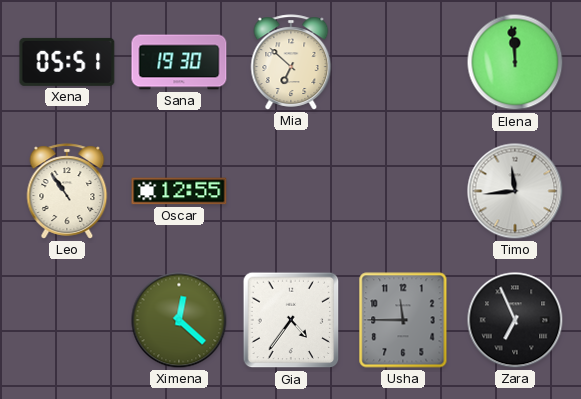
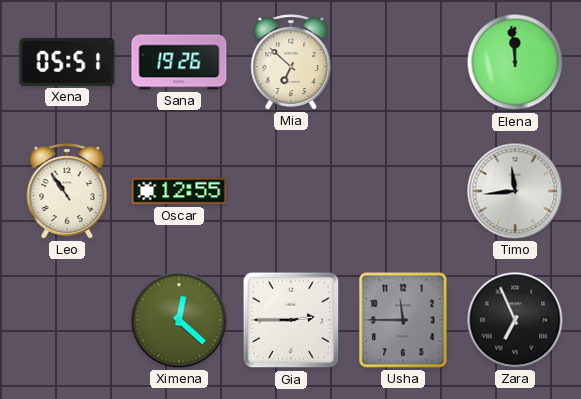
Sana: 19:30 -> 19:26 (179, 62)
Gia: 4:36 -> 2:45 (291, 320)
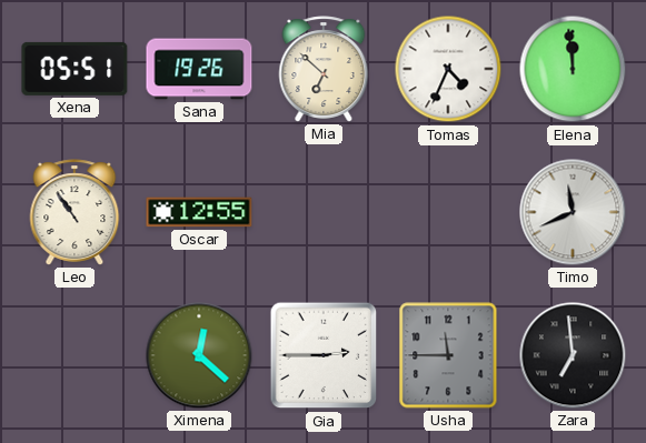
Tomas: none -> 4:34 (448, 69)
Timo: 11:44 -> 11:41 (573, 212)
Zara: 6:56 -> 6:59 (573, 355)
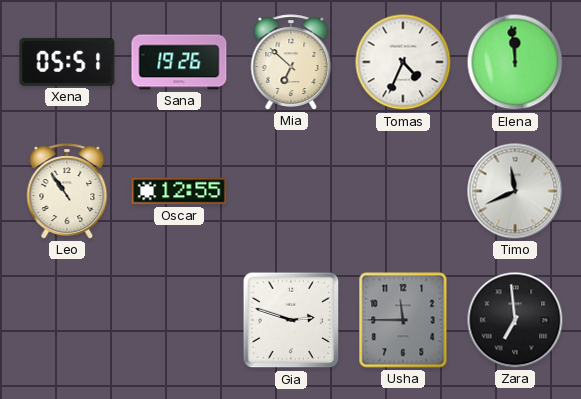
Ximena: 12:22 -> none (199, 355)
Gia: 2:45 -> 2:48 (291, 320)
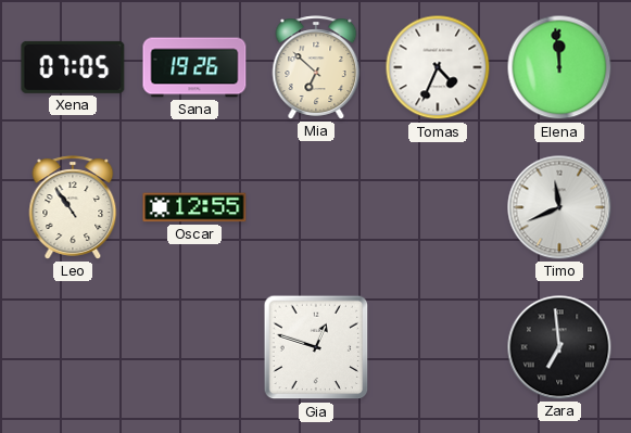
Xena: 05:51 -> 07:05 (73, 67)
Gia: 2:48 -> 12:48 (316, 347)
Usha: 11:45 -> none (403, 320)
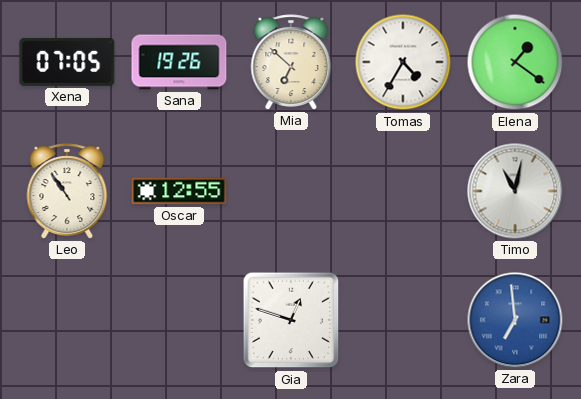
Tomas: 4:34 -> 4:35 (403, 62)
Elena: 11:59 -> 1:21 (515, 62)
Timo: 11:41 -> 11:02 (515, 191)
Zara dial: black -> blue (515, 320)
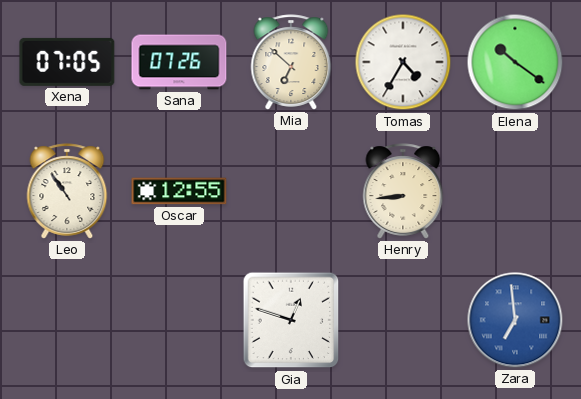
Sana: 19:26 -> 07:26 (179, 62)
Elena: 1:21 -> 10:21 (515, 62)
Henry: none -> 8:44 (403, 191)
Timo: 11:02 -> none (515, 191)
